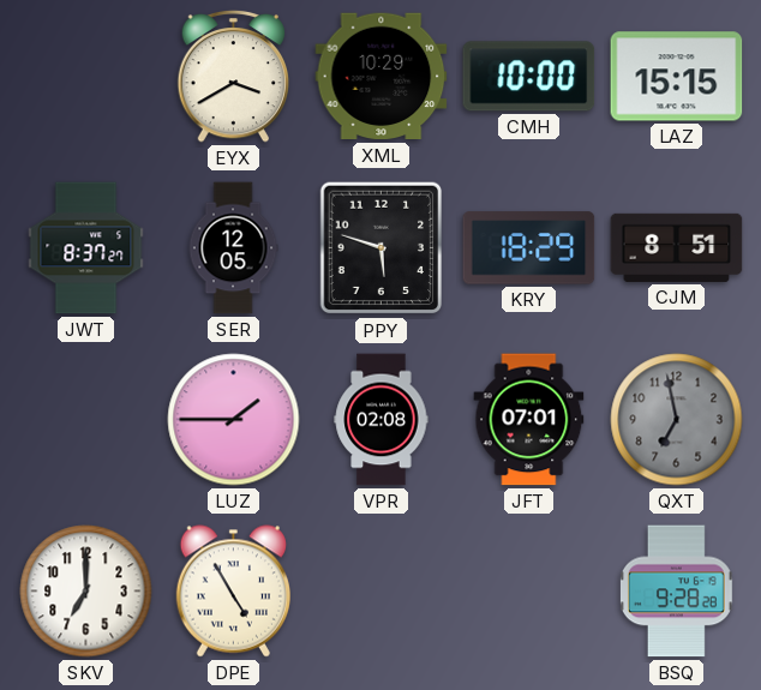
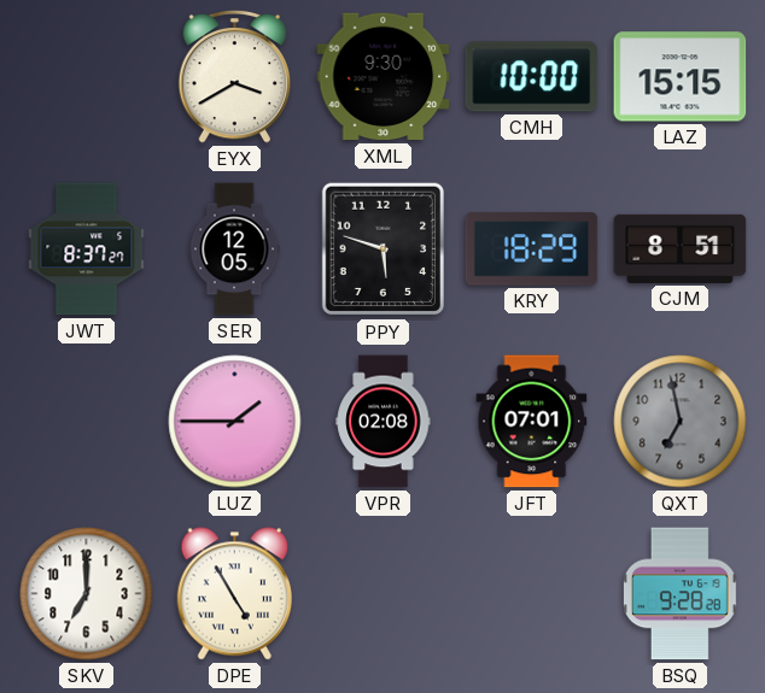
XML: 10:29 -> 9:30 (384, 77)
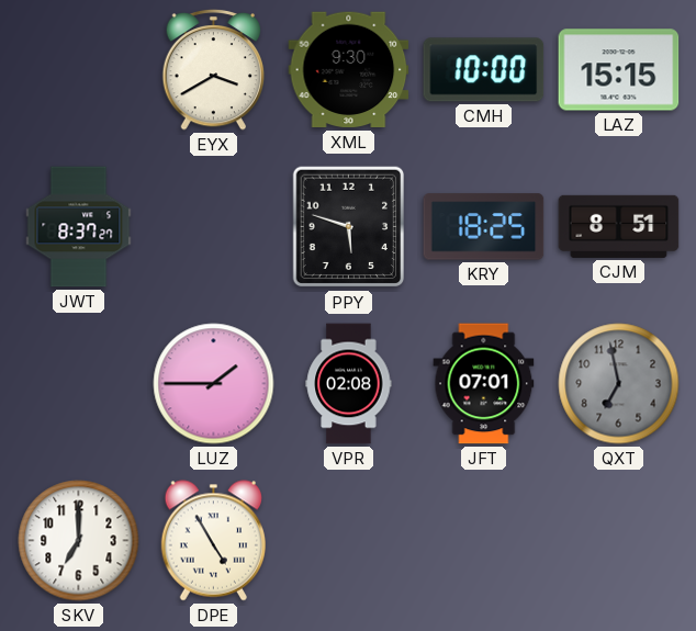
SER: 12:05 -> none (234, 249)
KRY: 18:29 -> 18:25 (484, 227)
BSQ: 9:28 -> none (679, 594)
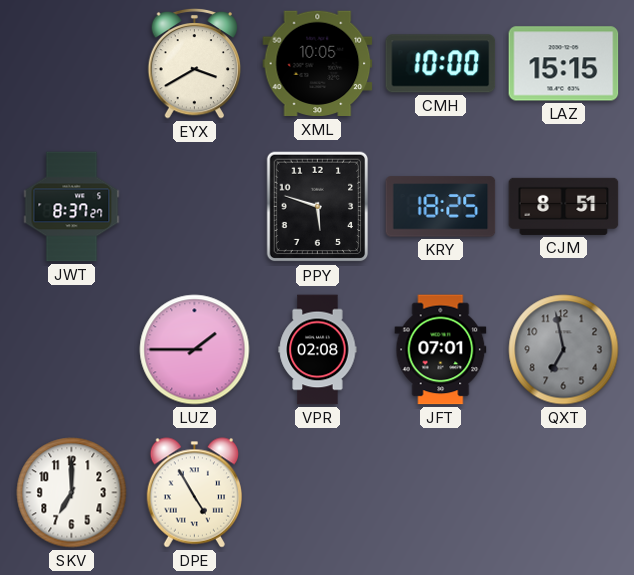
XML: 9:30 -> 10:05 (318, 64)
